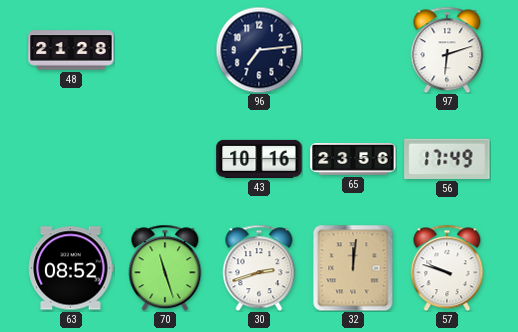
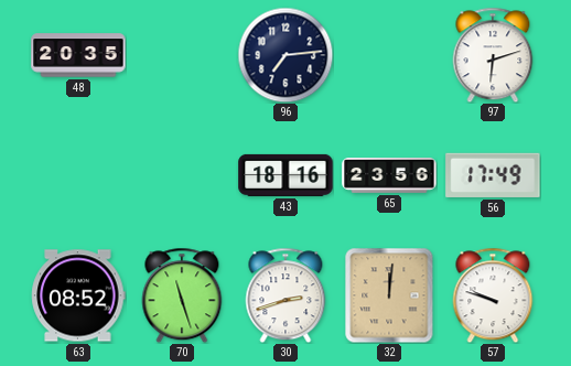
48: 21:28 -> 20:35 (78, 55)
43: 10:16 -> 18:16 (285, 175)
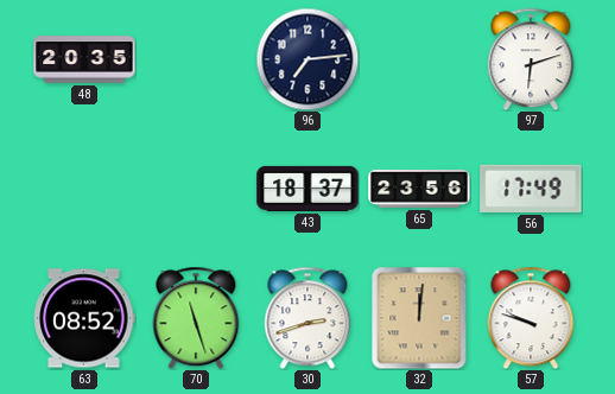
43: 18:16 -> 18:37 (307, 189)
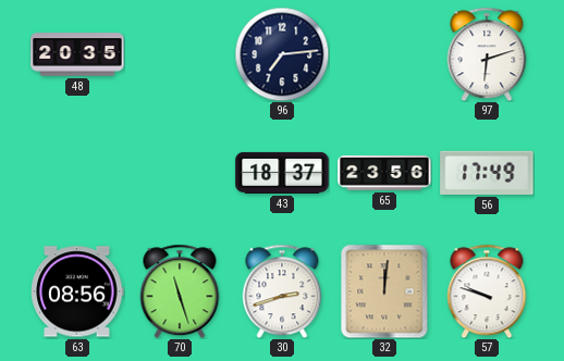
63: 08:52 -> 08:56 (77, 291)
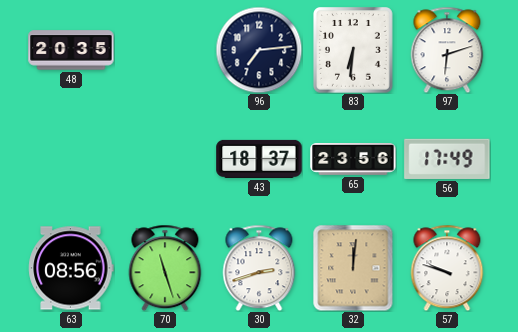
83: none -> 6:31 (354, 51)
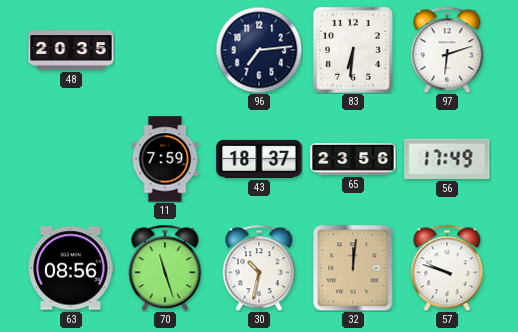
11: none -> 7:59 (165, 159)
30: 2:42 -> 10:32 (259, 268)
